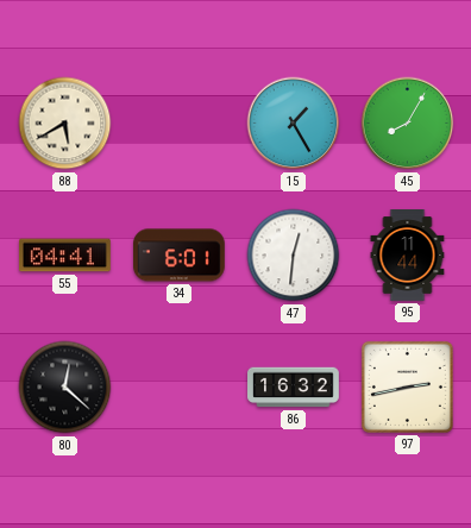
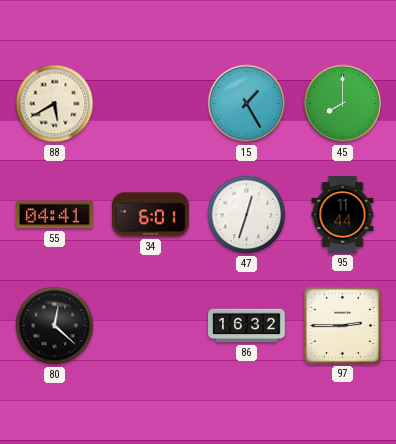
45: 8:05 -> 8:00 (343, 104)
47: 12:31 -> 12:33 (247, 215)
97: 2:43 -> 2:45 (342, 325)
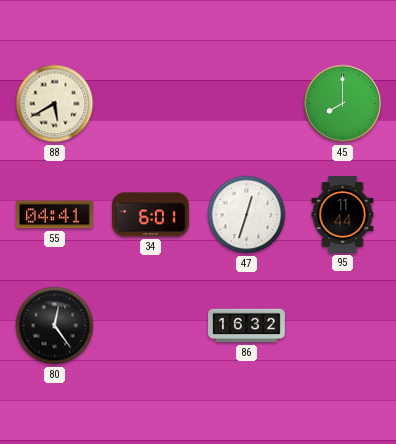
15: 1:25 -> none (247, 104)
80: 12:22 -> 12:24 (55, 326)
97: 2:45 -> none (342, 325)
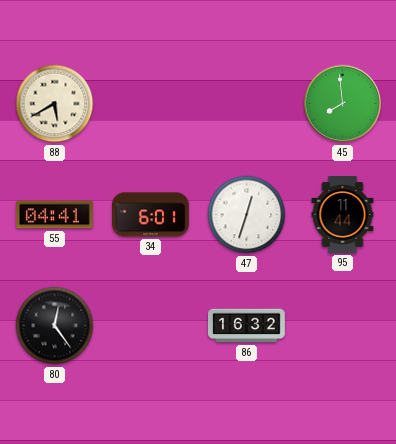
45: 8:00 -> 7:59 (343, 104)
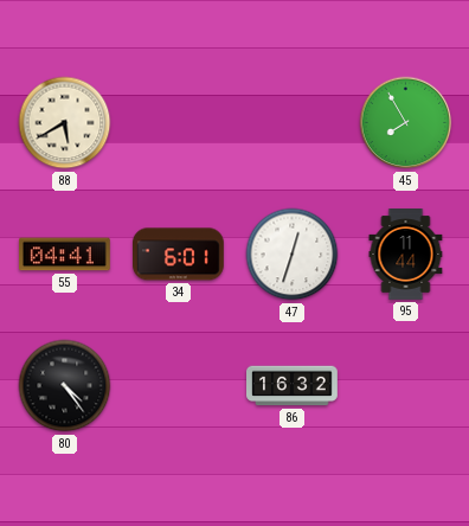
45: 7:59 -> 7:55 (406, 123)
80: 12:24 -> 4:24 (65, 386)
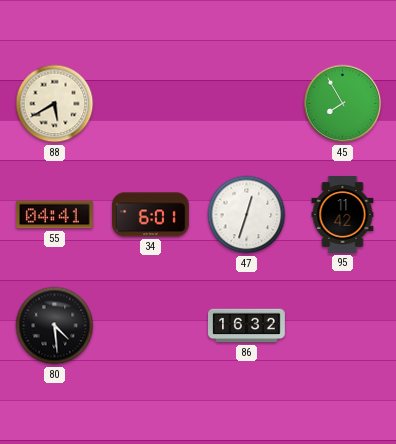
95: 11:44 -> 11:42 (343, 215)
80: 4:24 -> 4:29 (55, 326)
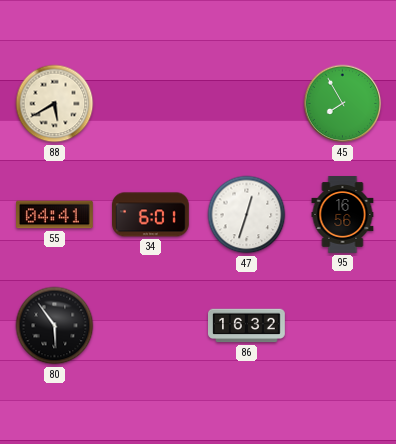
95: 11:42 -> 16:56 (343, 215)
80: 4:29 -> 5:54 (55, 326)
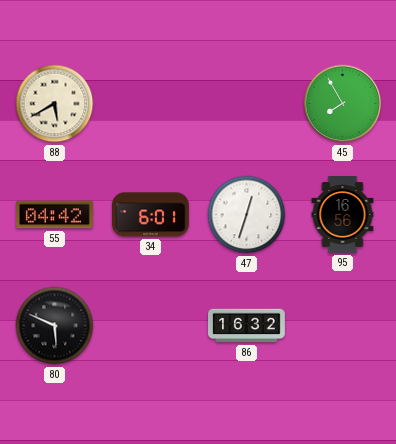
55: 04:41 -> 04:42 (55, 215)
80: 5:54 -> 5:49 (55, 326)
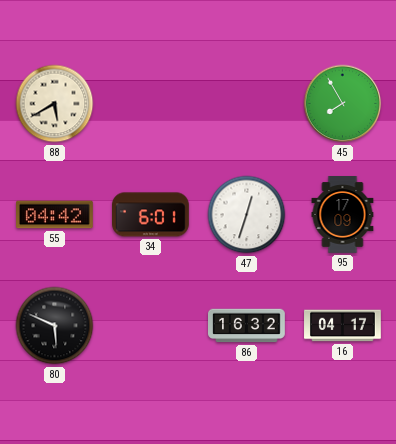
95: 16:56 -> 17:09 (343, 215)
16: none -> 04:17 (343, 326)
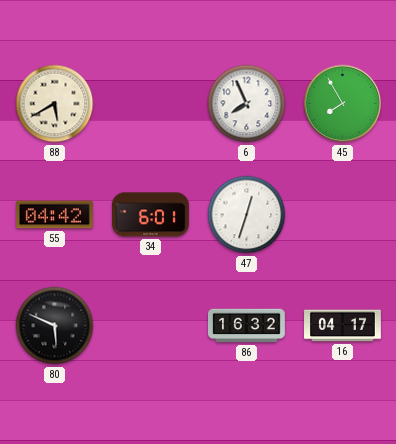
6: none -> 7:56 (247, 104)
95: 17:09 -> none (343, 215)
